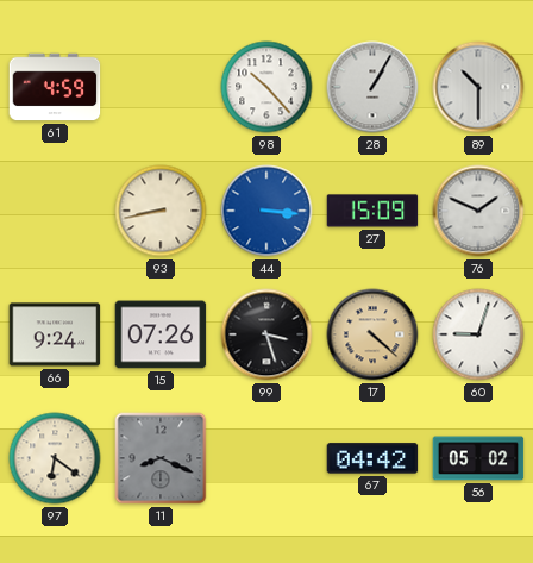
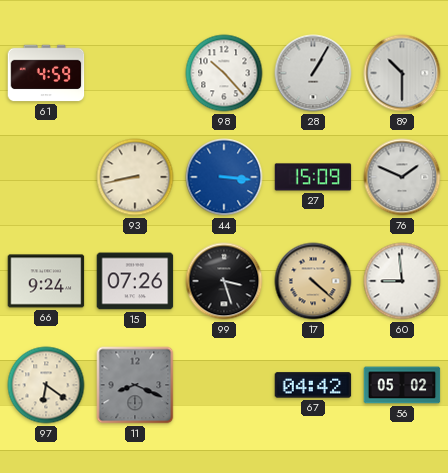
60: 9:03 -> 8:59 (402, 281)
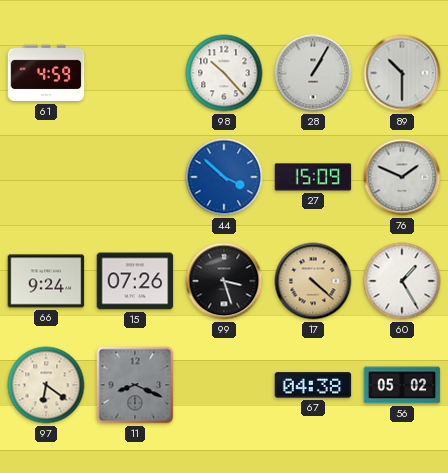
93: 8:43 -> none (135, 177)
44: 3:16 -> 3:52 (224, 177)
60: 8:59 -> 1:25 (402, 281)
67: 04:42 -> 04:38 (313, 385)
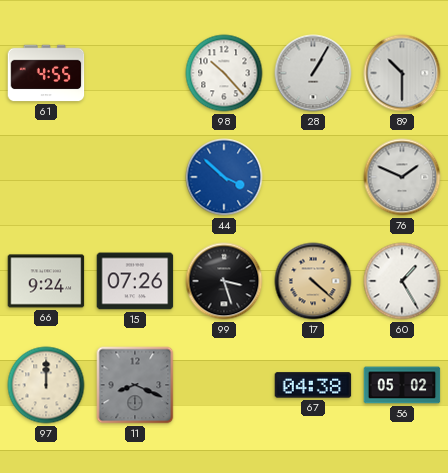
61: 4:59 -> 4:55 (46, 73)
27: 15:09 -> none (313, 177)
97: 6:21 -> 12:00 (46, 385)
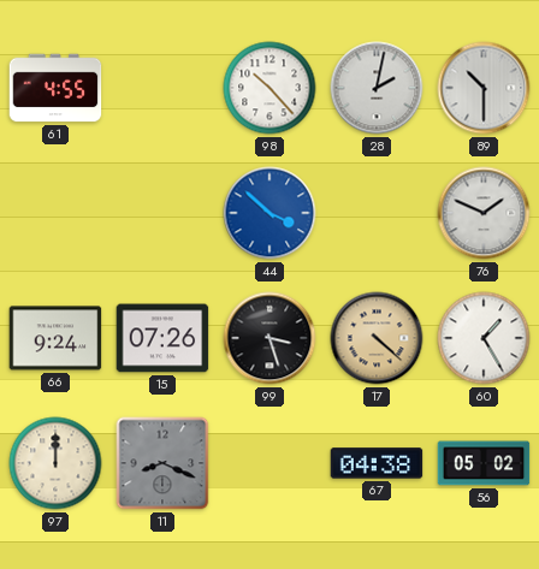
28: 1:05 -> 2:02 (377, 88)
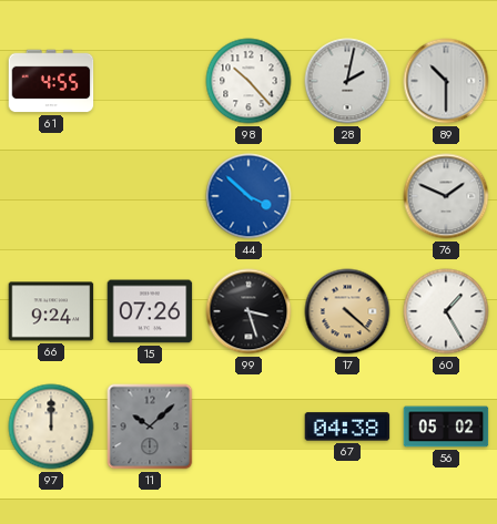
11: 8:19 -> 10:08 (150, 427)
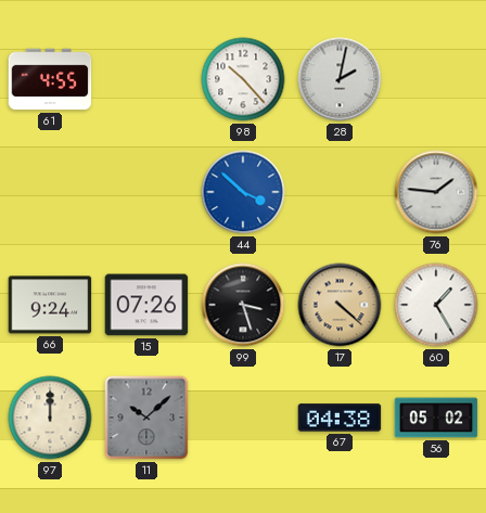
89: 10:30 -> none (446, 81)
76: 1:49 -> 1:46 (436, 192)
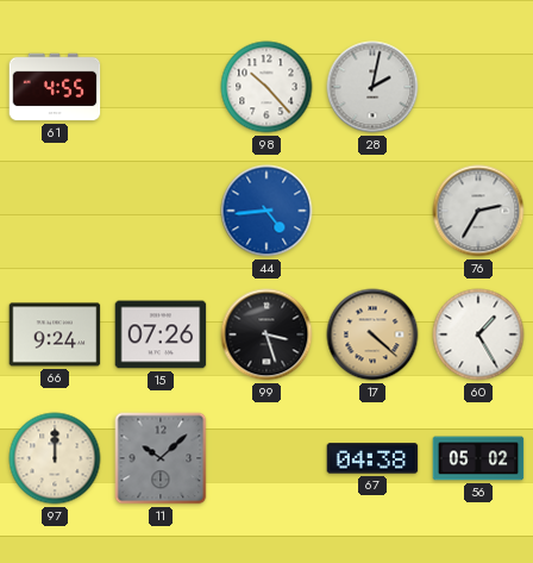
44: 3:52 -> 4:44 (266, 211)
76: 1:46 -> 2:35 (478, 211)
